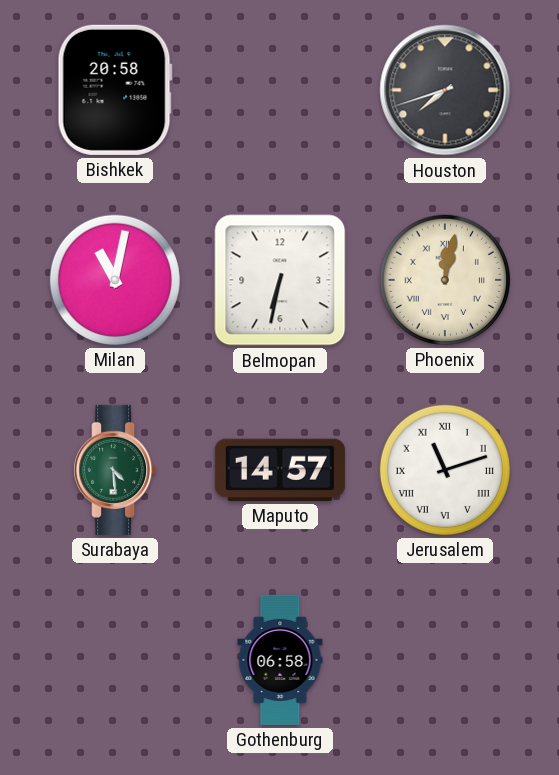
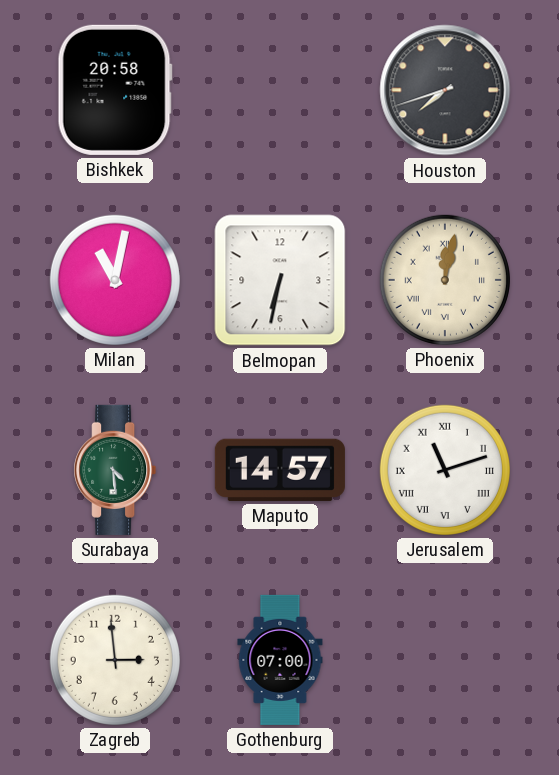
Zagreb: none -> 2:59 (115, 660)
Gothenburg: 06:58 -> 07:00 (280, 660)
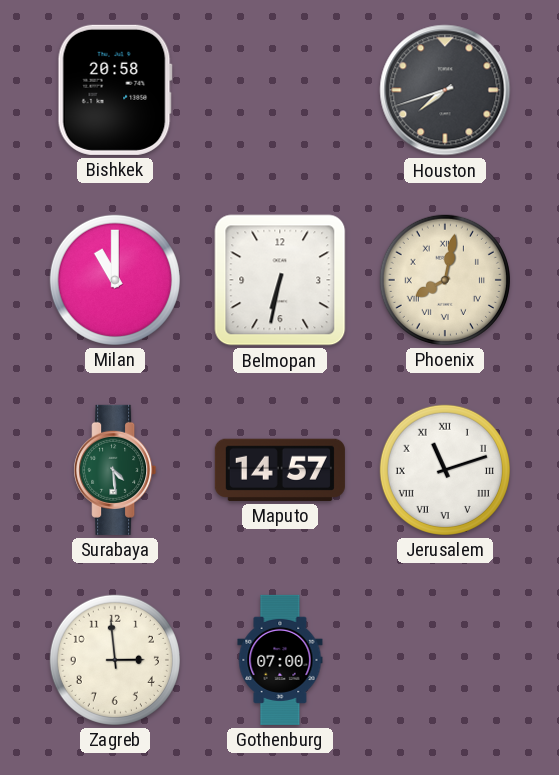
Milan: 11:02 -> 11:00 (115, 280)
Phoenix: 12:02 -> 8:02 (445, 280)
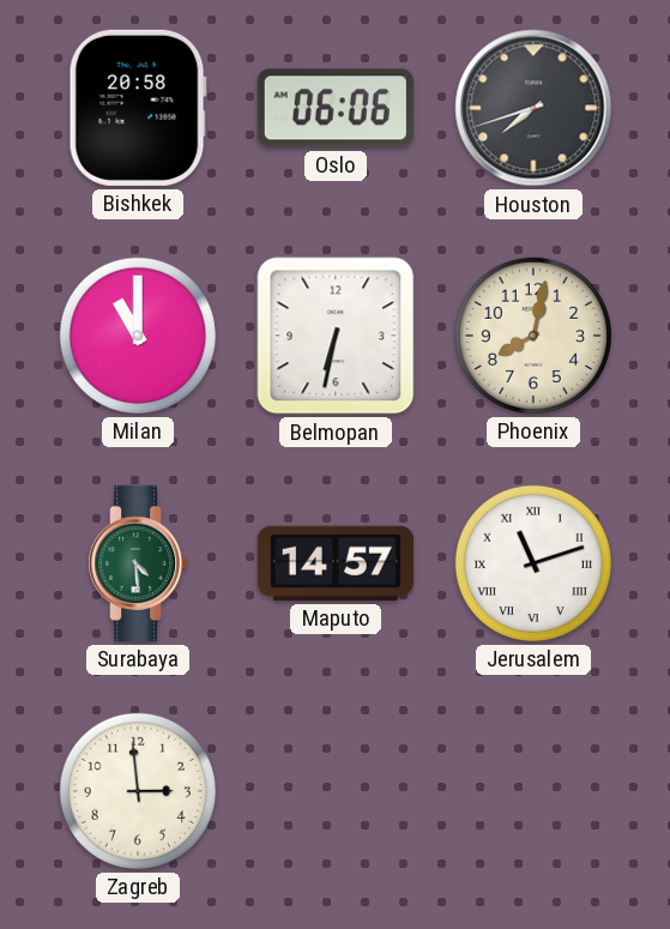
Oslo: none -> 06:06 (336, 108)
Phoenix numerals: Roman -> Arabic (533, 336)
Gothenburg: 07:00 -> none (280, 660)
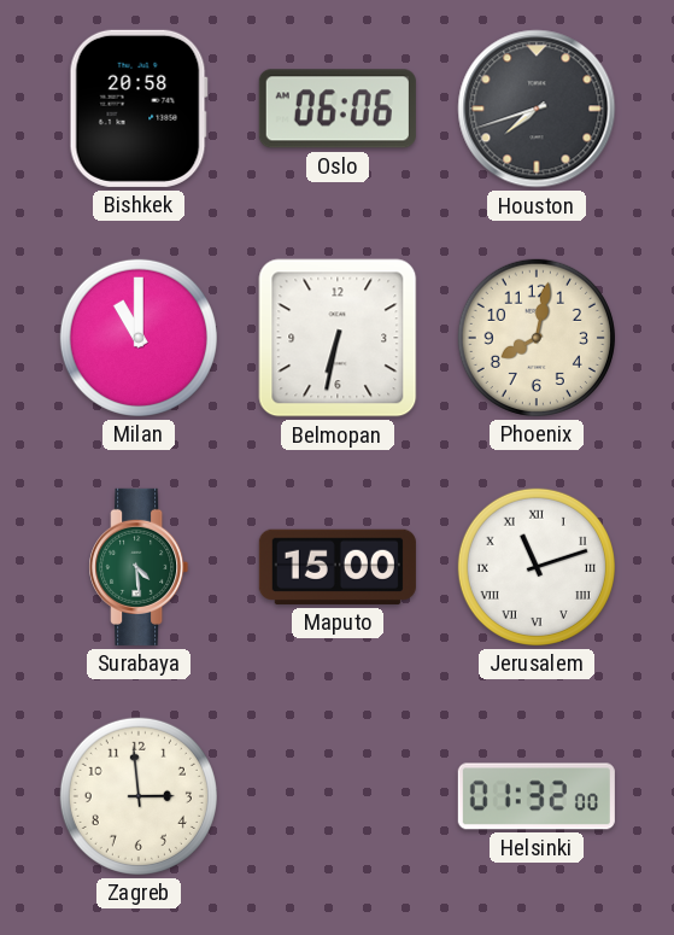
Maputo: 14:57 -> 15:00 (338, 567)
Helsinki: none -> 01:32 (537, 796)
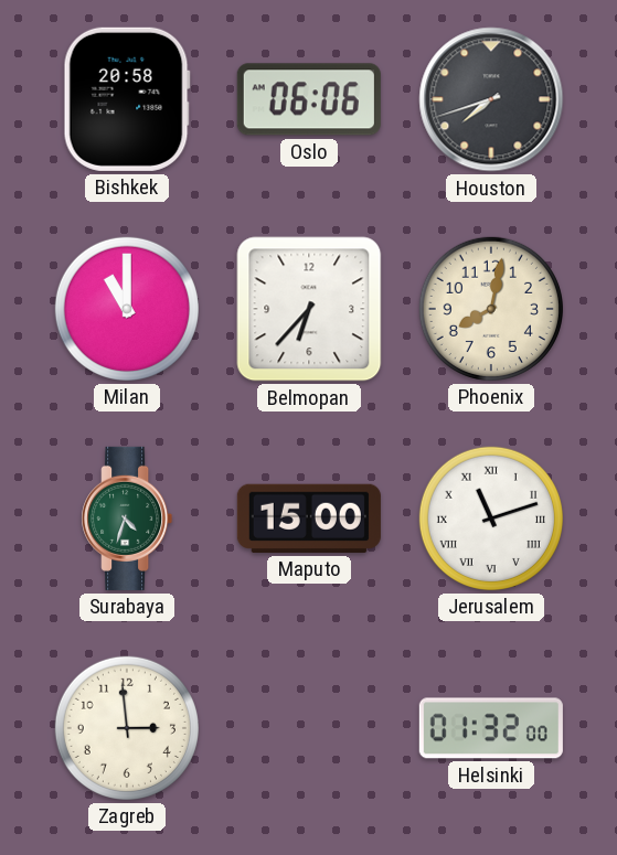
Belmopan: 6:32 -> 6:37 (309, 309)
Surabaya: 4:29 -> 4:33 (127, 519)
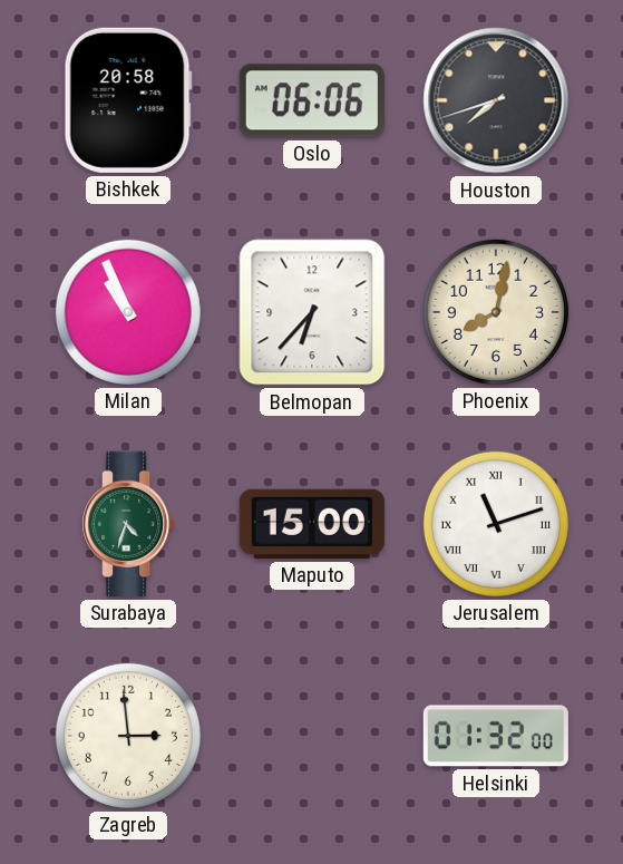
Milan: 11:00 -> 10:56 (128, 312)
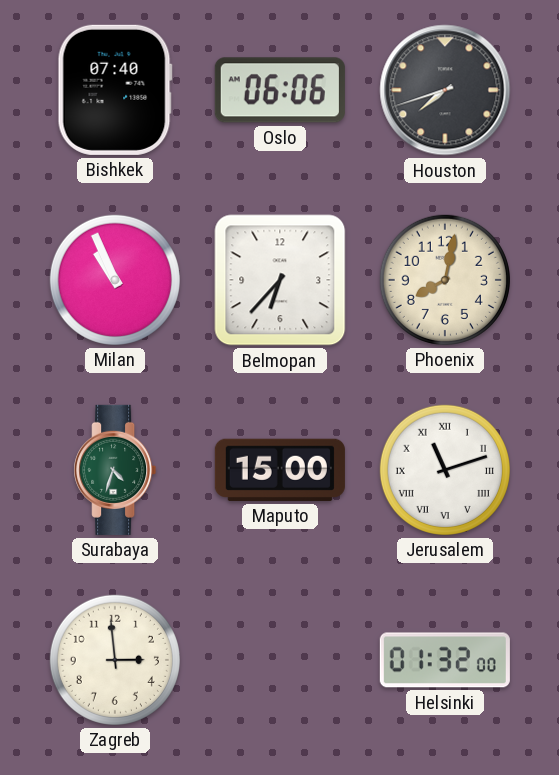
Bishkek: 20:58 -> 07:40 (115, 90)
